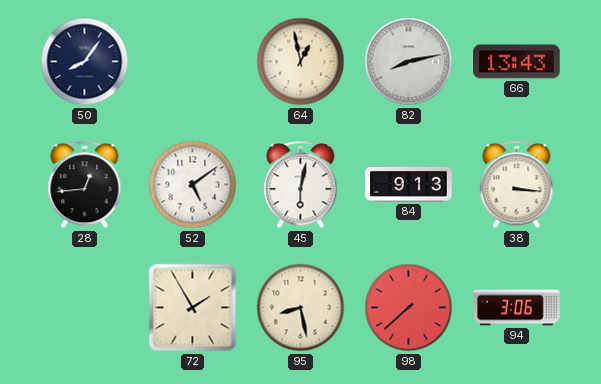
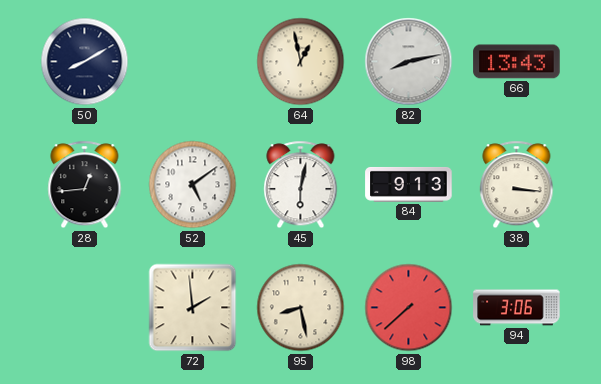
50: 8:06 -> 8:10 (85, 62)
72: 1:55 -> 1:59 (193, 308)
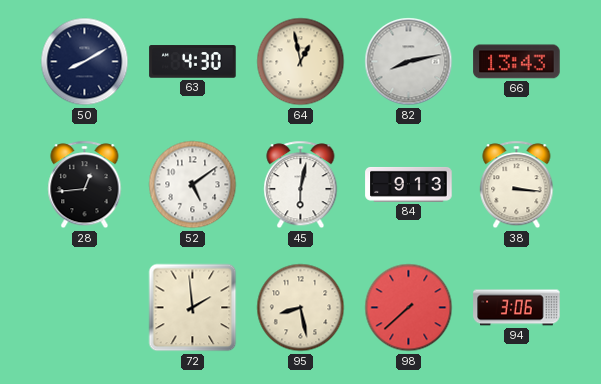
63: none -> 4:30 (193, 62)
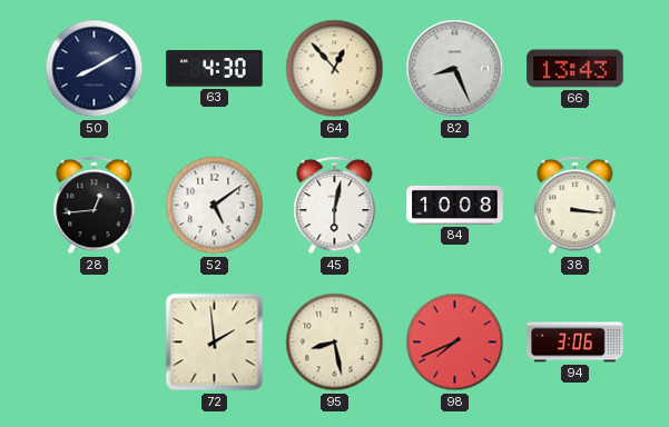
64: 12:58 -> 12:53 (335, 69)
82: 8:13 -> 8:26 (455, 69)
84: 9:13 -> 10:08 (455, 205)
98: 7:38 -> 7:41 (455, 342)
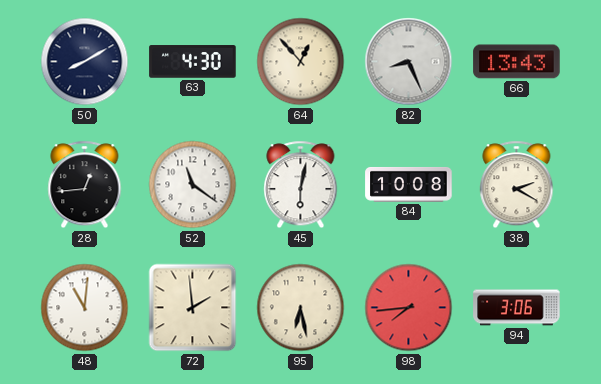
52: 5:09 -> 11:21 (193, 185)
38: 3:16 -> 2:20 (517, 185)
48: none -> 11:01 (85, 308)
95: 8:28 -> 6:28 (301, 308)
98: 7:41 -> 7:44 (409, 308)
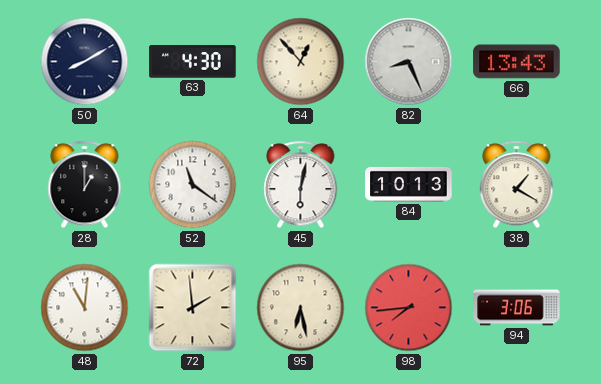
28: 12:44 -> 1:00 (85, 185)
84: 10:08 -> 10:13 (409, 184)
38: 2:20 -> 1:20 (517, 185)
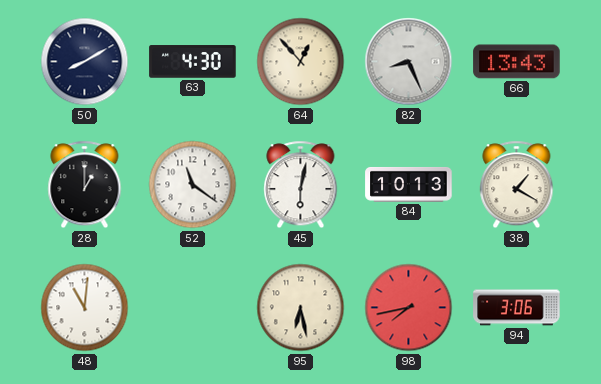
72: 1:59 -> none (193, 308)
98: 7:44 -> 7:43 (409, 308)
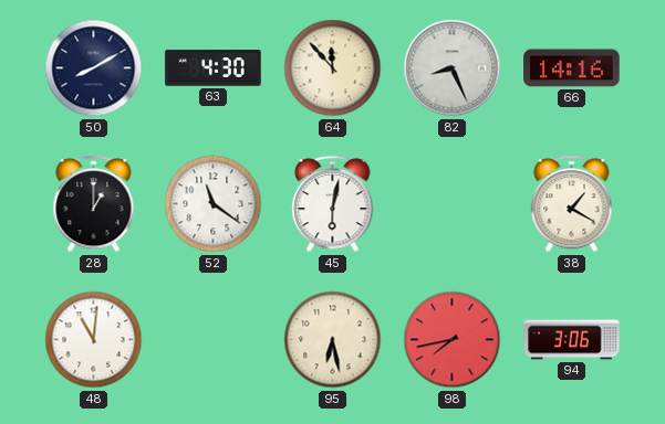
64: 12:53 -> 11:53 (333, 68)
66: 13:43 -> 14:16 (572, 68)
84: 10:13 -> none (409, 184)
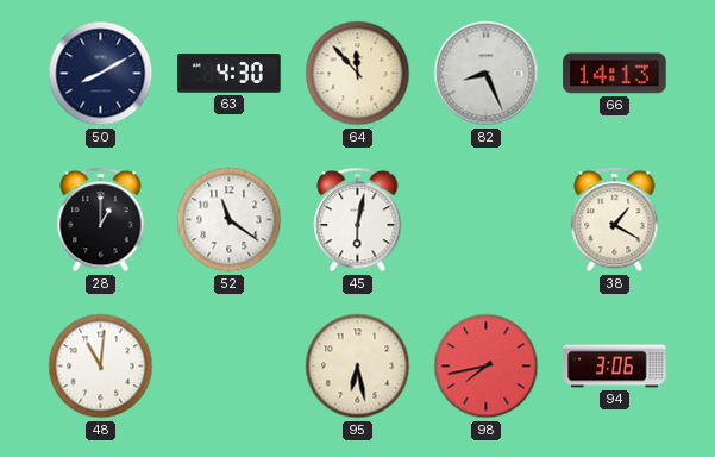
66: 14:16 -> 14:13 (615, 74)
